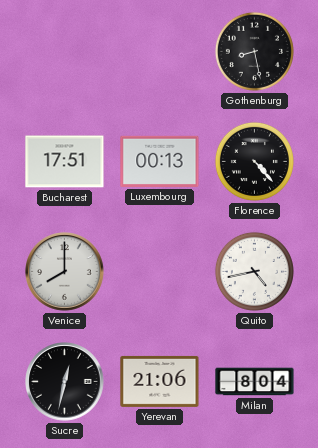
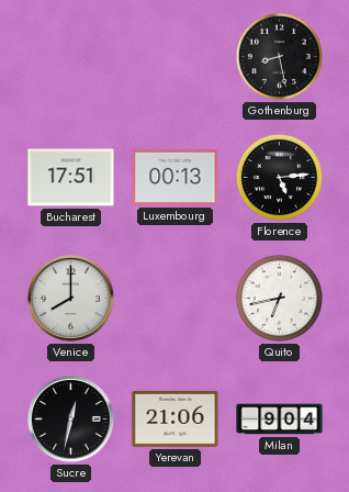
Florence: 4:23 -> 5:14 (279, 177)
Quito: 4:43 -> 6:43 (279, 298)
Milan: 8:04 -> 9:04 (280, 420)
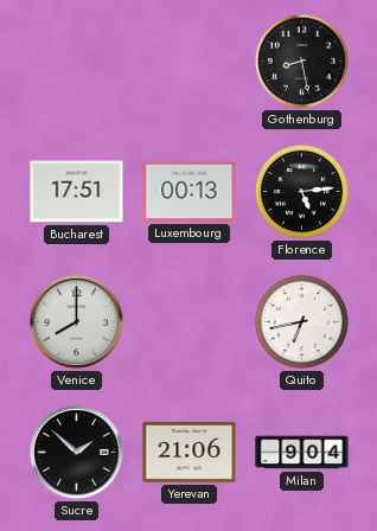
Sucre: 12:32 -> 1:52 (77, 453)
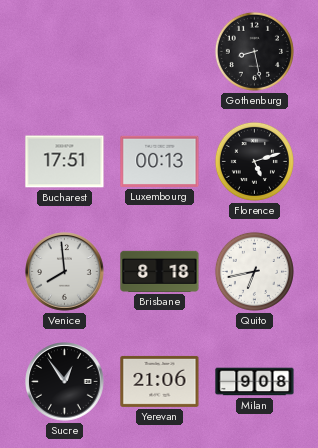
Florence: 5:14 -> 5:12 (254, 161)
Venice: 8:00 -> 7:59 (65, 272)
Brisbane: none -> 8:18 (160, 271)
Sucre: 1:52 -> 12:54 (65, 382)
Milan: 9:04 -> 9:08 (255, 382)
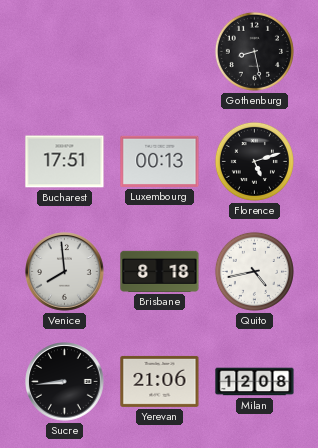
Quito: 6:43 -> 4:43 (254, 271)
Sucre: 12:54 -> 8:44 (65, 382)
Milan: 9:08 -> 12:08 (255, 382)
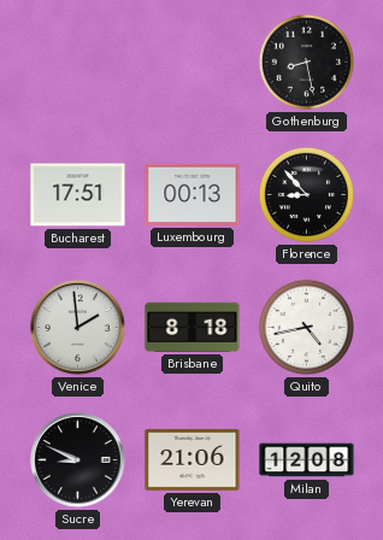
Florence: 5:12 -> 8:53 (306, 194)
Venice: 7:59 -> 1:59 (78, 328)
Sucre: 8:44 -> 8:49 (78, 460)
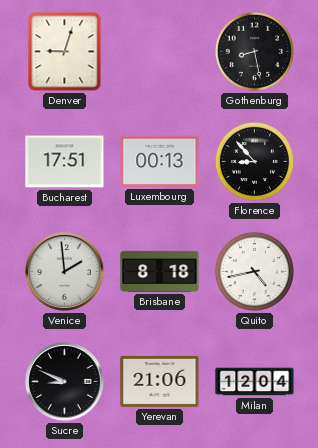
Denver: none -> 9:03 (65, 52)
Milan: 12:08 -> 12:04 (255, 382)
